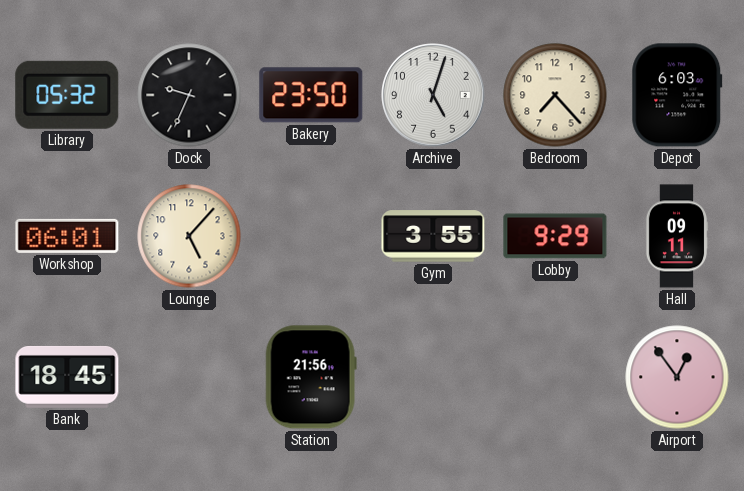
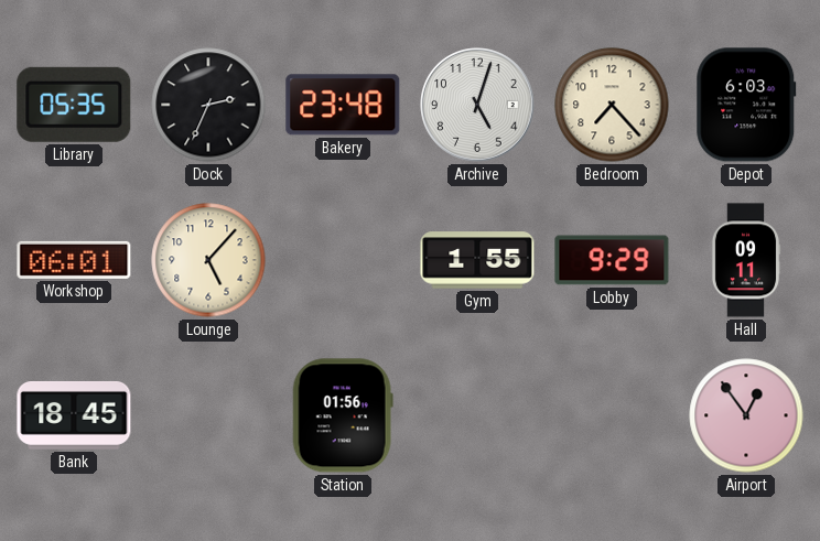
Library: 05:32 -> 05:35 (74, 105)
Dock: 9:34 -> 2:34 (208, 105)
Bakery: 23:50 -> 23:48 (343, 105)
Gym: 3:55 -> 1:55 (477, 260)
Station: 21:56 -> 01:56 (343, 415)
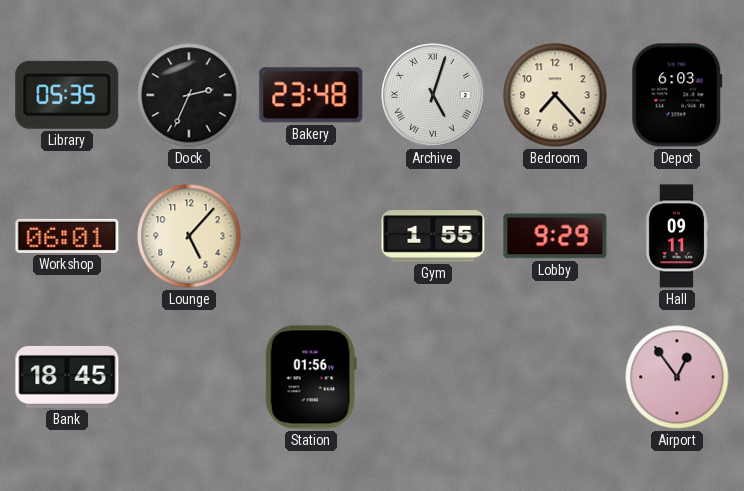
Archive numerals: Arabic -> Roman (434, 96)
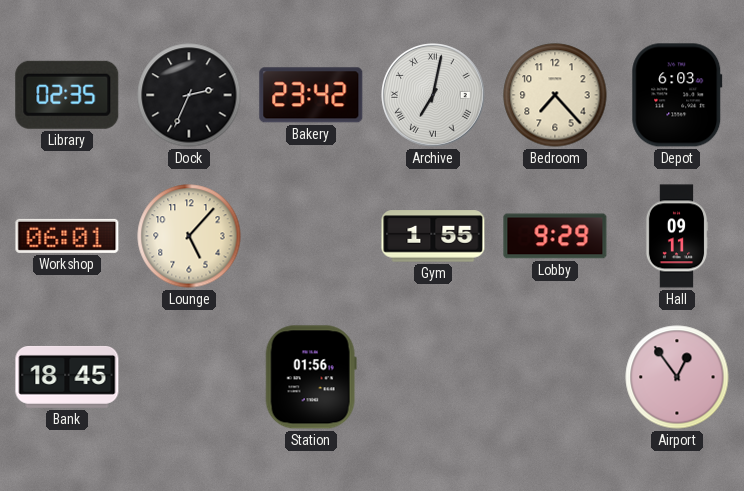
Library: 05:35 -> 02:35 (67, 95)
Bakery: 23:48 -> 23:42 (311, 95)
Archive: 5:03 -> 7:02 (434, 96)
